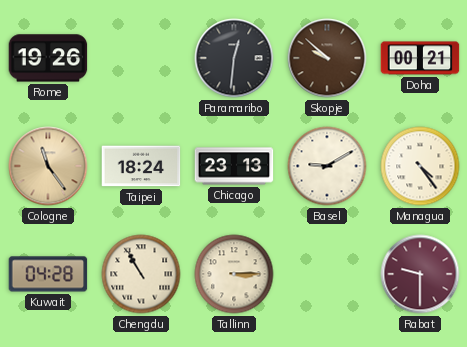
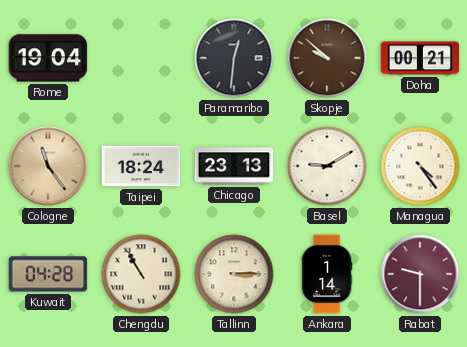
Rome: 19:26 -> 19:04 (48, 58)
Ankara: none -> 1:14 (327, 274)
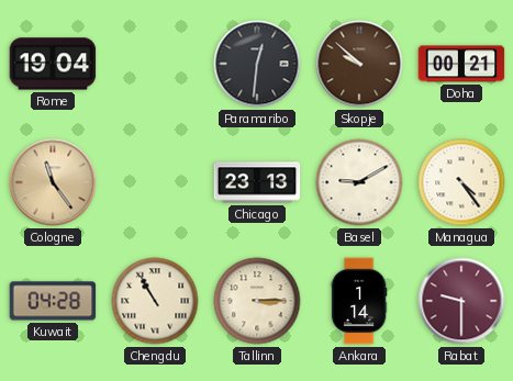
Taipei: 18:24 -> none (141, 166)
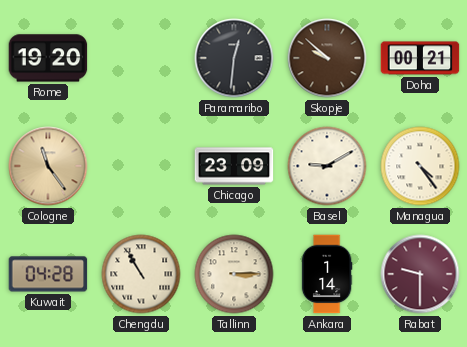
Rome: 19:04 -> 19:20 (48, 58)
Chicago: 23:13 -> 23:09 (234, 166)
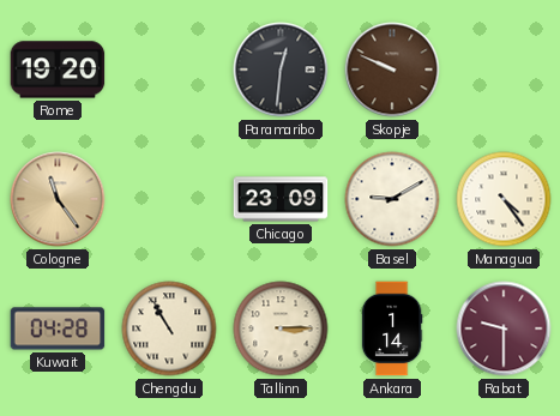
Skopje: 9:52 -> 9:49 (392, 70)
Doha: 00:21 -> none (420, 58)
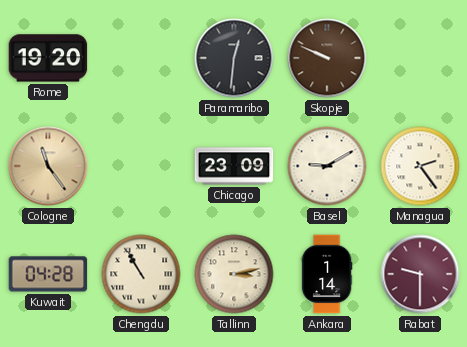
Managua: 4:24 -> 2:24 (420, 166)
Tallinn: 3:15 -> 3:13 (234, 274)
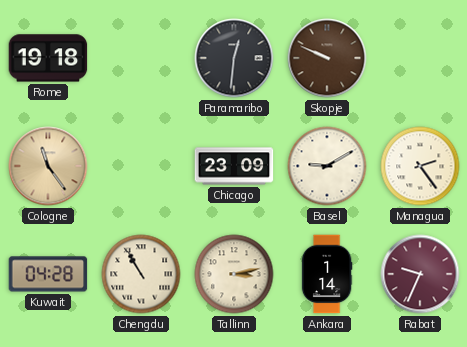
Rome: 19:20 -> 19:18 (48, 58)
Rabat: 9:30 -> 9:34 (420, 274)
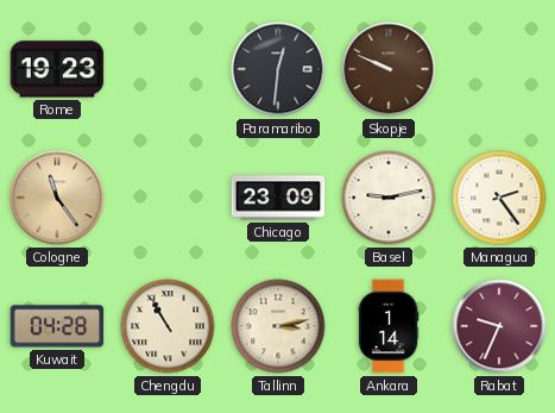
Rome: 19:18 -> 19:23 (57, 69)
Basel: 9:10 -> 9:13 (389, 198)
